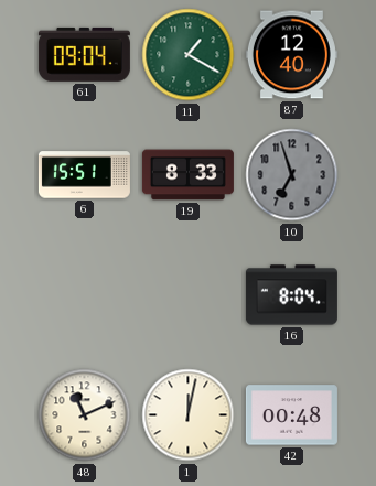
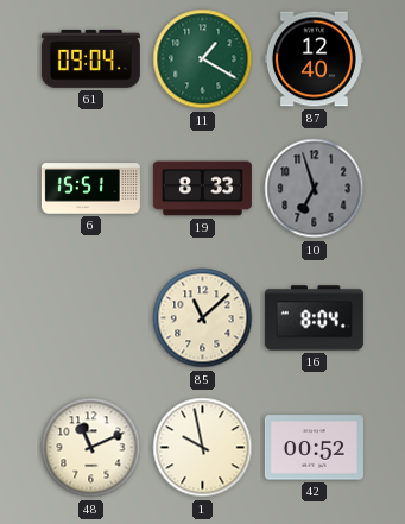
85: none -> 11:08 (203, 318)
1: 12:02 -> 9:58 (203, 448)
42: 00:48 -> 00:52 (314, 448)
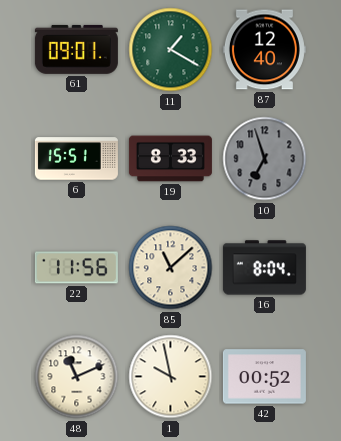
61: 09:04 -> 09:01 (76, 49)
22: none -> 11:56 (76, 268)
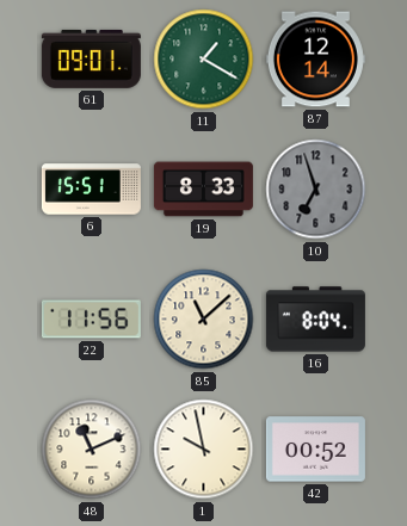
87: 12:40 -> 12:14 (315, 60)
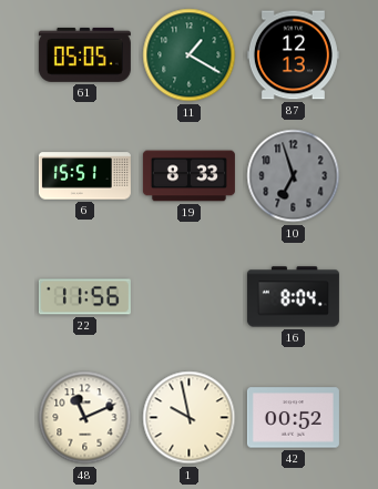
61: 09:01 -> 05:05 (84, 54)
87: 12:14 -> 12:13 (293, 55)
85: 11:08 -> none (204, 320)
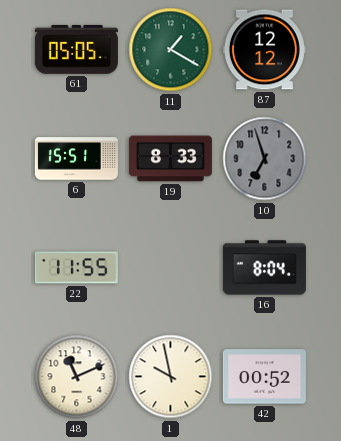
87: 12:13 -> 12:12 (264, 50)
22: 11:56 -> 11:55 (76, 268)
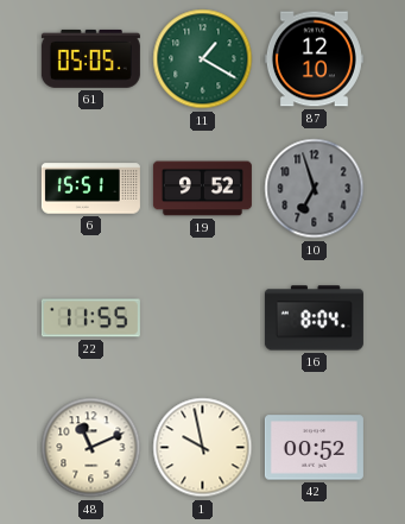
87: 12:12 -> 12:10 (314, 59)
19: 8:33 -> 9:52 (202, 189)
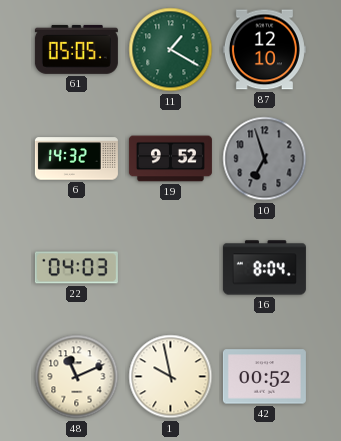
6: 15:51 -> 14:32 (76, 159)
22: 11:55 -> 04:03 (76, 268)
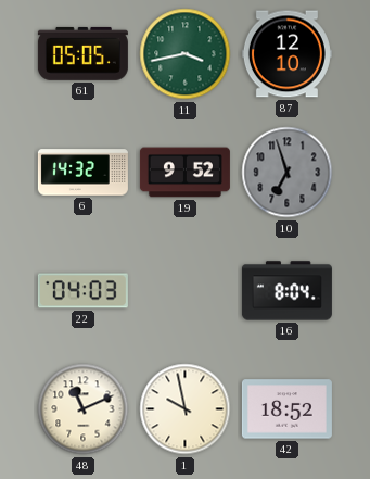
11: 1:20 -> 3:43 (186, 54)
42: 00:52 -> 18:52 (286, 409)
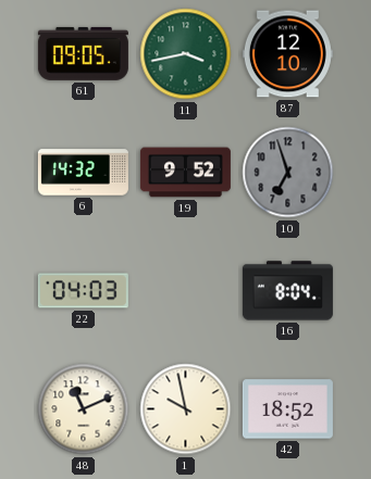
61: 05:05 -> 09:05 (83, 53)
